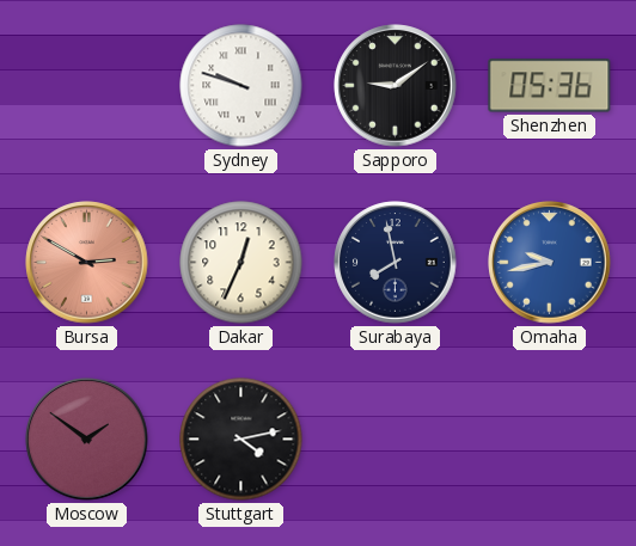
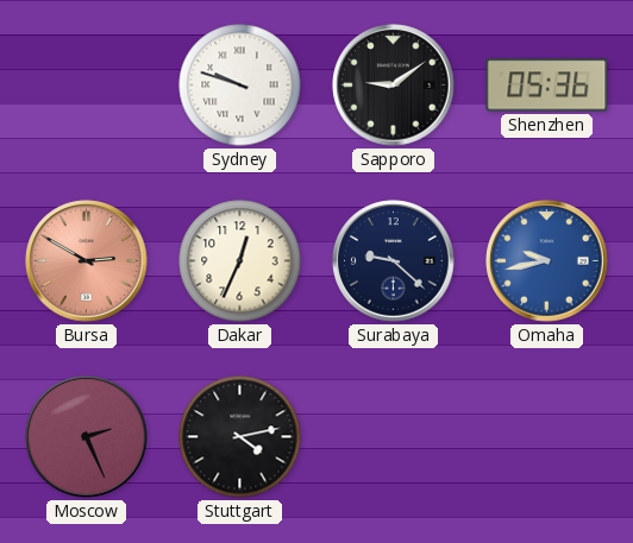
Surabaya: 7:58 -> 9:22 (394, 261)
Moscow: 1:51 -> 2:26 (87, 437)
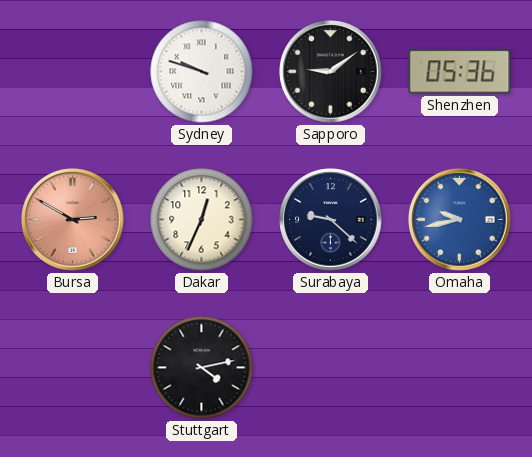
Moscow: 2:26 -> none (87, 437)
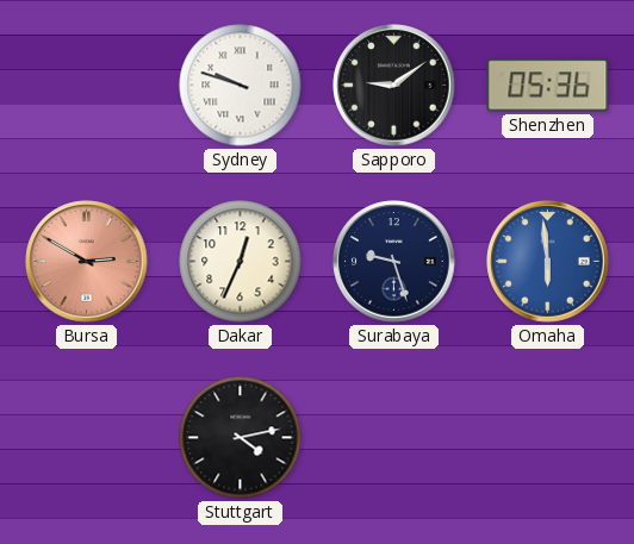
Surabaya: 9:22 -> 9:27 (394, 262)
Omaha: 9:43 -> 5:59 (548, 262)
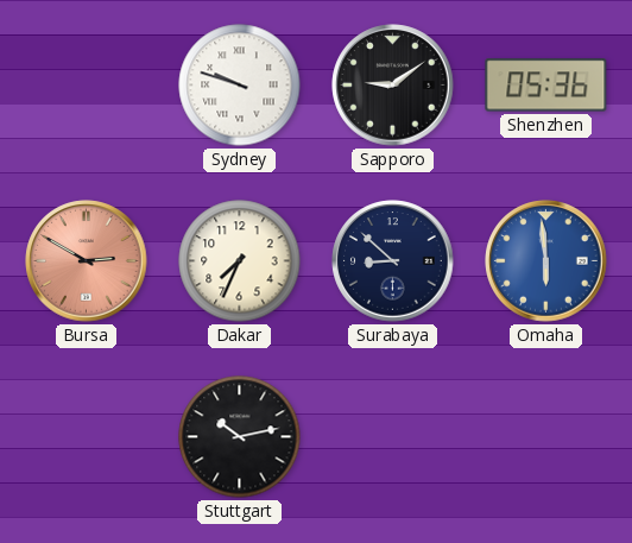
Dakar: 12:34 -> 7:34 (240, 261)
Surabaya: 9:27 -> 8:52 (393, 261)
Stuttgart: 4:13 -> 10:13 (240, 437)
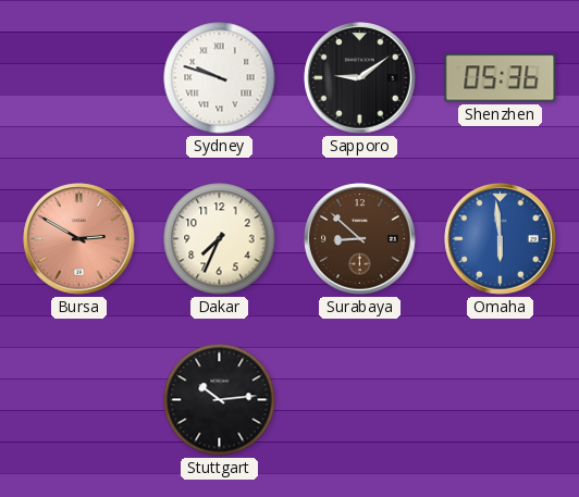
Surabaya dial: navy -> brown (360, 239)
Stuttgart: 10:13 -> 10:14 (220, 400)
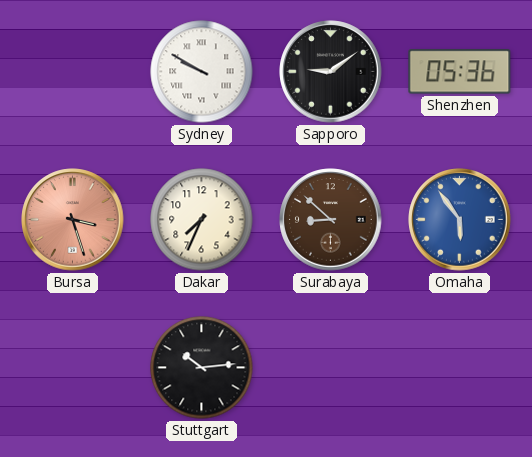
Sydney: 9:48 -> 9:50 (202, 72)
Bursa: 2:50 -> 3:27 (73, 220)
Omaha: 5:59 -> 5:54 (460, 220)
